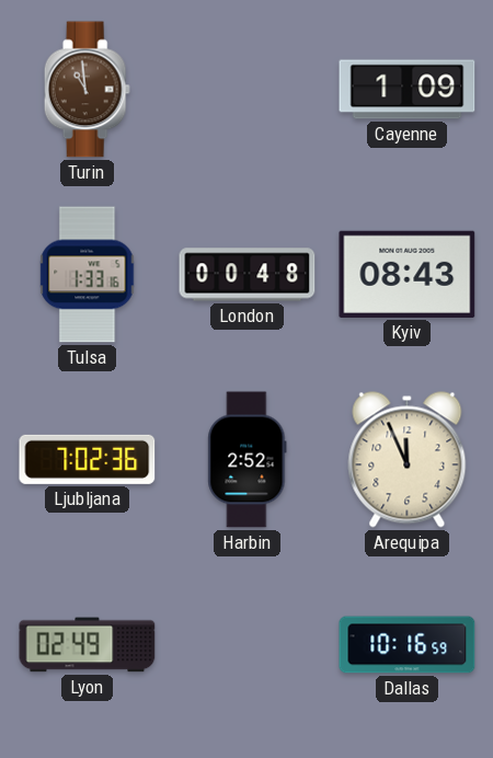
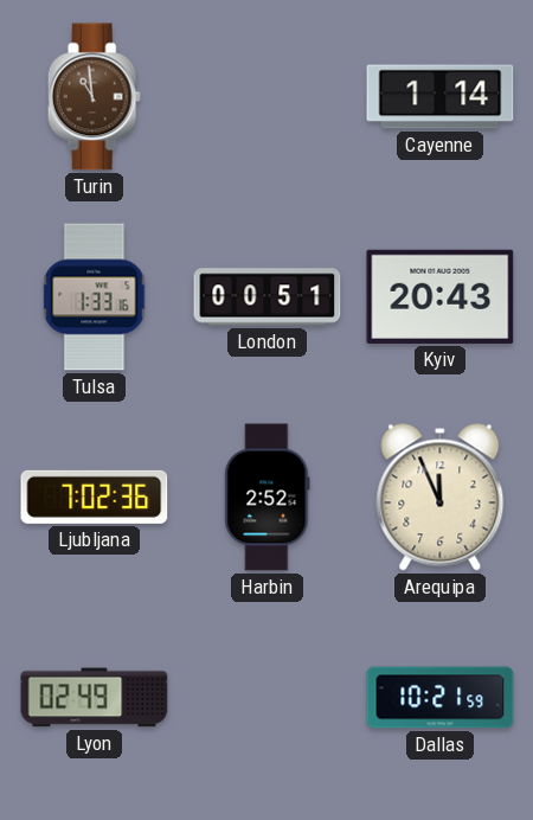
Cayenne: 1:09 -> 1:14 (441, 97)
London: 00:48 -> 00:51 (268, 297)
Kyiv: 08:43 -> 20:43 (441, 296)
Dallas: 10:16 -> 10:21 (441, 698)
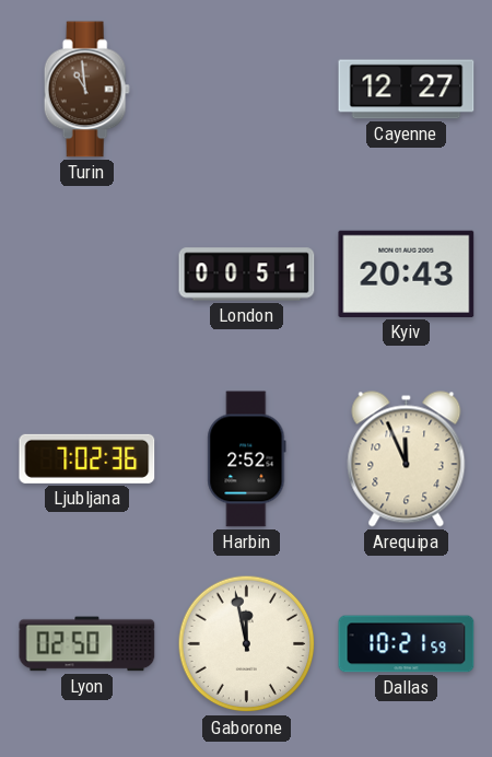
Cayenne: 1:14 -> 12:27 (407, 90)
Tulsa: 1:33 -> none (95, 297)
Lyon: 02:49 -> 02:50 (87, 644)
Gaborone: none -> 11:58 (247, 644)
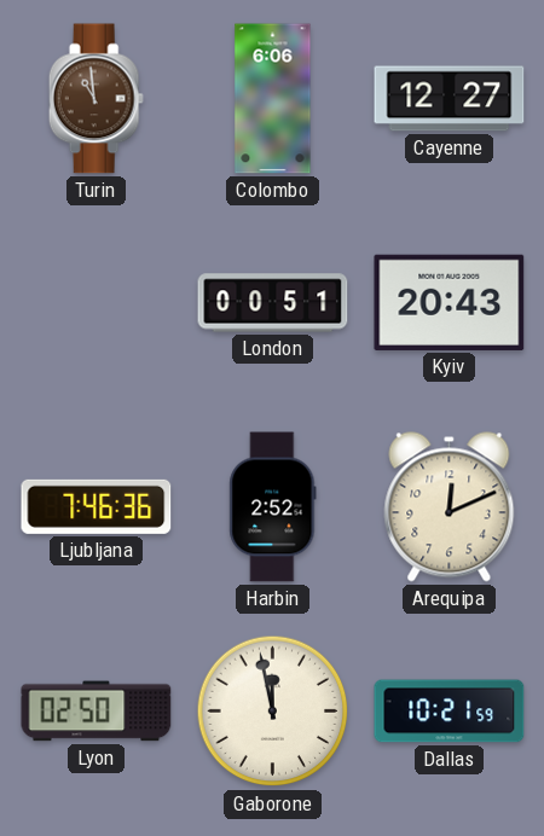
Colombo: none -> 6:06 (273, 99)
Ljubljana: 7:02 -> 7:46 (97, 506)
Arequipa: 11:56 -> 12:11 (450, 507)
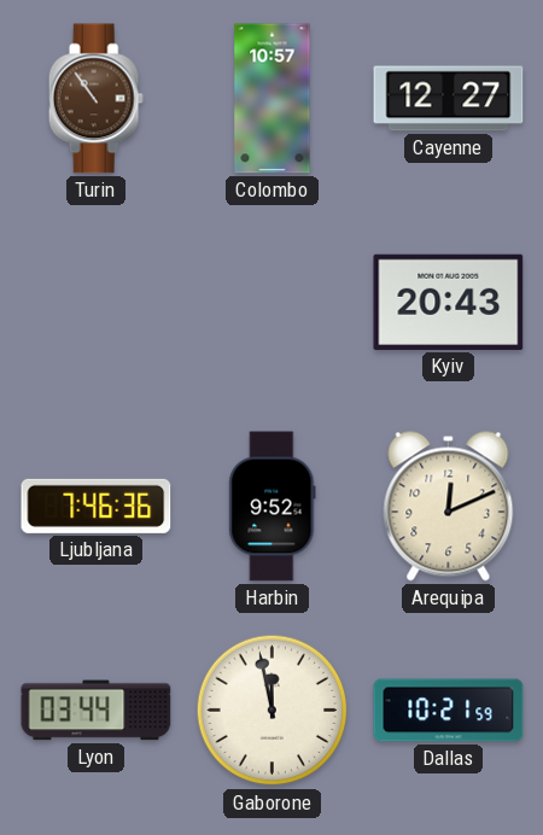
Turin: 10:59 -> 10:54 (95, 99)
Colombo: 6:06 -> 10:57 (273, 99)
London: 00:51 -> none (273, 303)
Harbin: 2:52 -> 9:52 (273, 507)
Lyon: 02:50 -> 03:44 (97, 711)
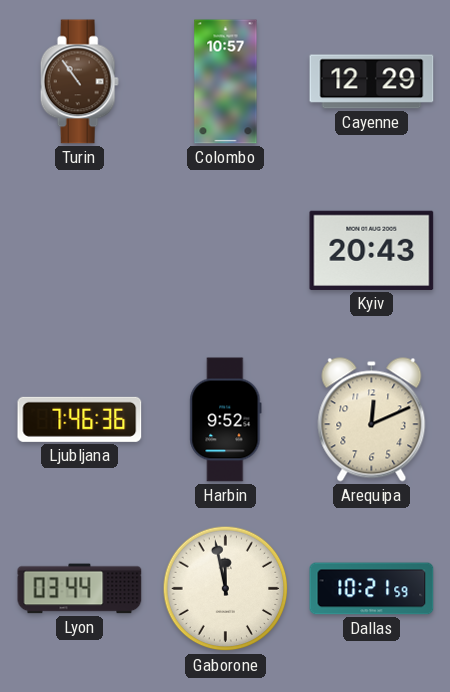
Cayenne: 12:27 -> 12:29 (372, 82)
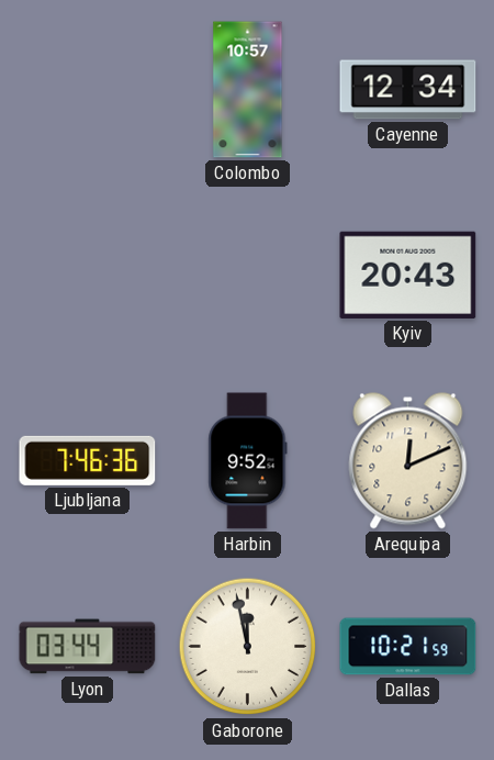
Turin: 10:54 -> none (79, 82)
Cayenne: 12:29 -> 12:34 (408, 90)
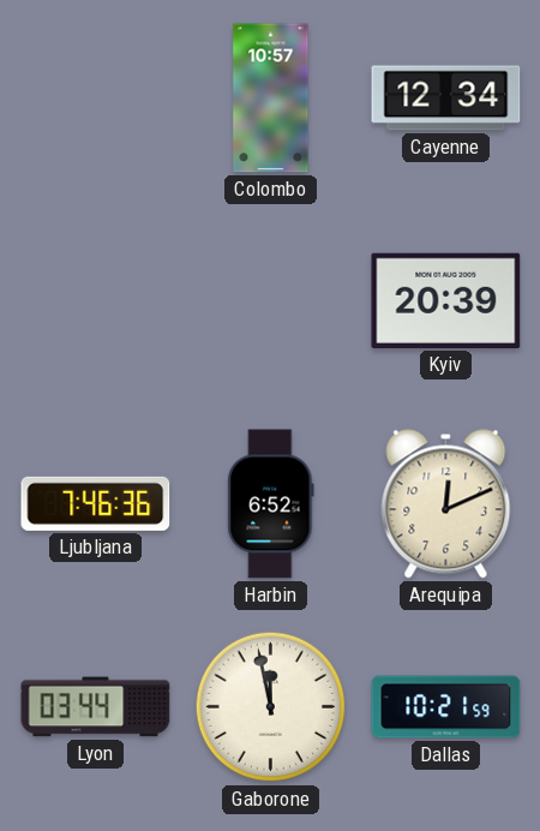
Kyiv: 20:43 -> 20:39 (446, 300)
Harbin: 9:52 -> 6:52 (271, 504)
